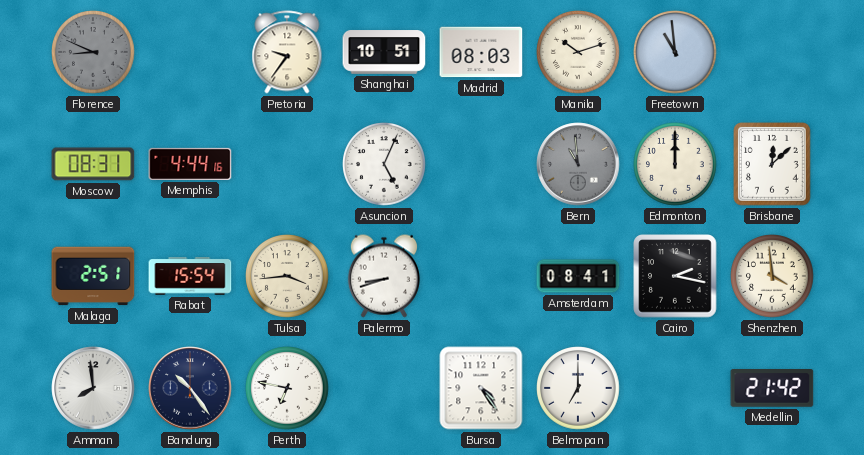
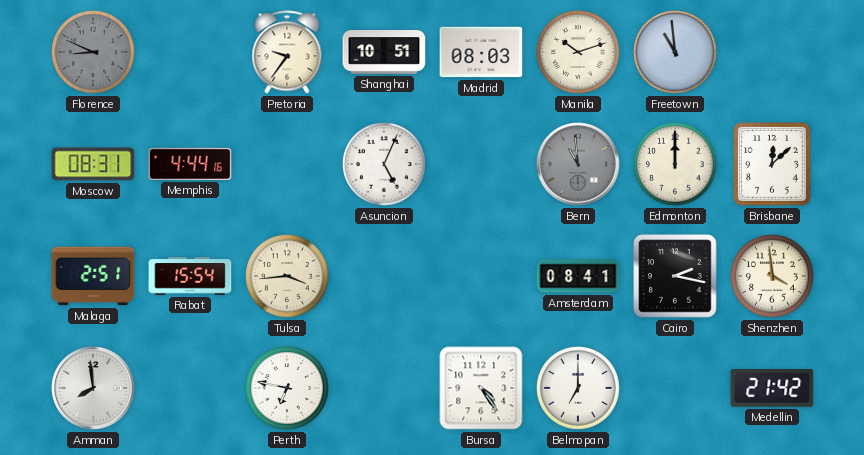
Palermo: 8:42 -> none (384, 276)
Bandung: 10:24 -> none (190, 388)
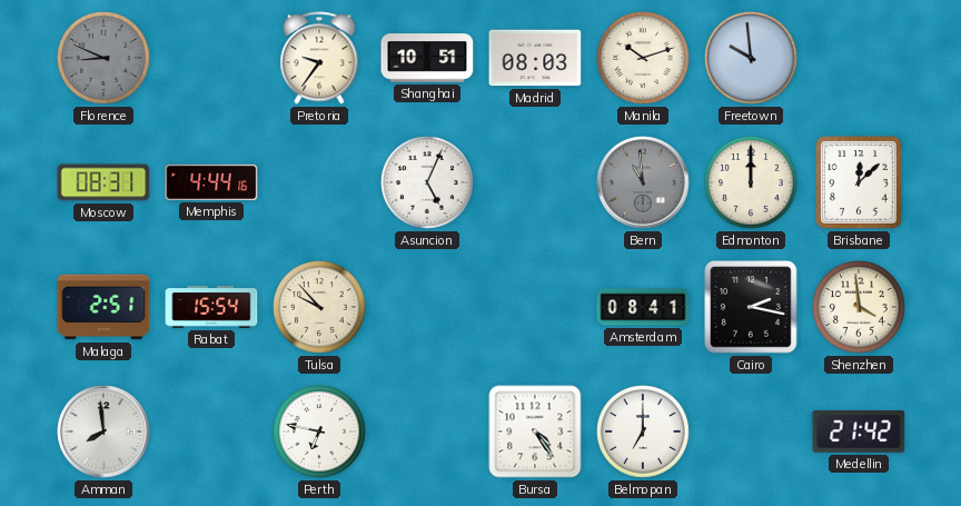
Freetown: 10:59 -> 9:59 (751, 58)
Tulsa: 3:44 -> 9:53 (319, 307)
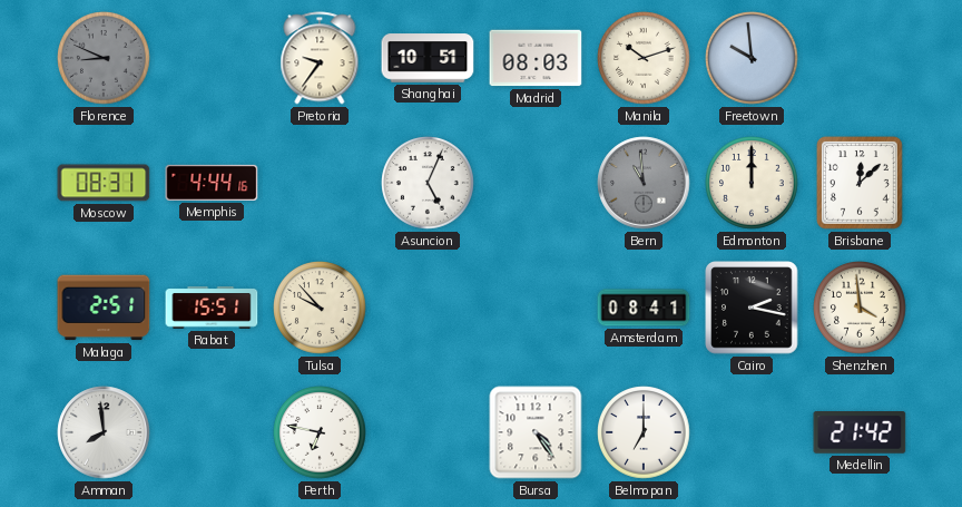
Rabat: 15:54 -> 15:51 (212, 308)
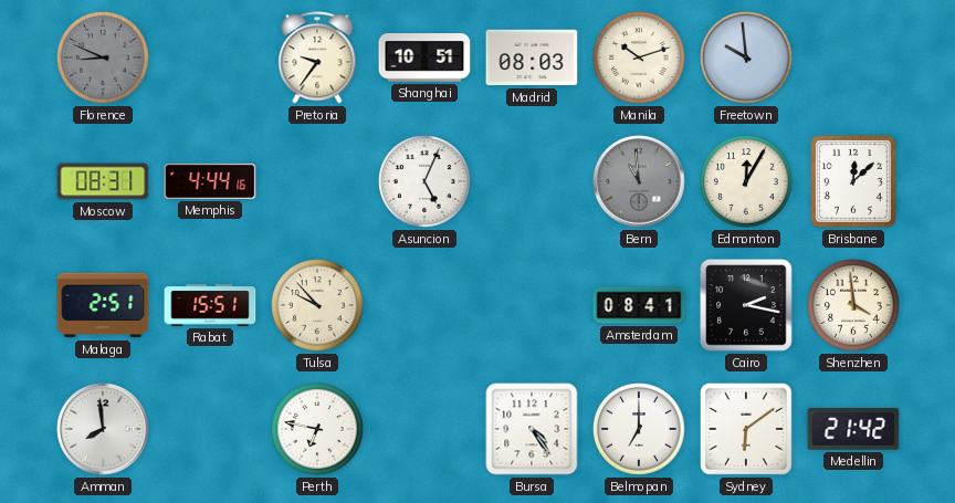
Edmonton: 12:00 -> 12:05 (746, 181)
Sydney: none -> 6:09 (746, 429)
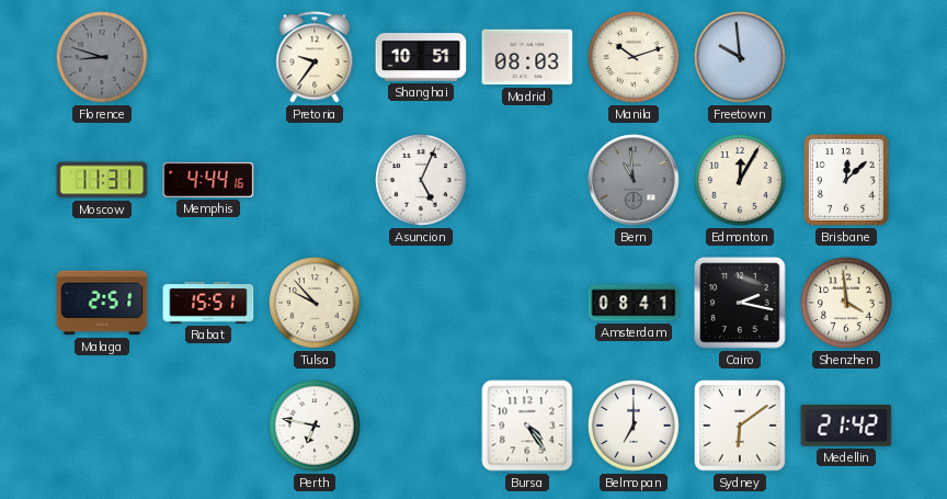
Florence: 8:49 -> 8:48 (102, 57)
Moscow: 08:31 -> 11:31 (102, 180)
Amman: 7:59 -> none (103, 429)
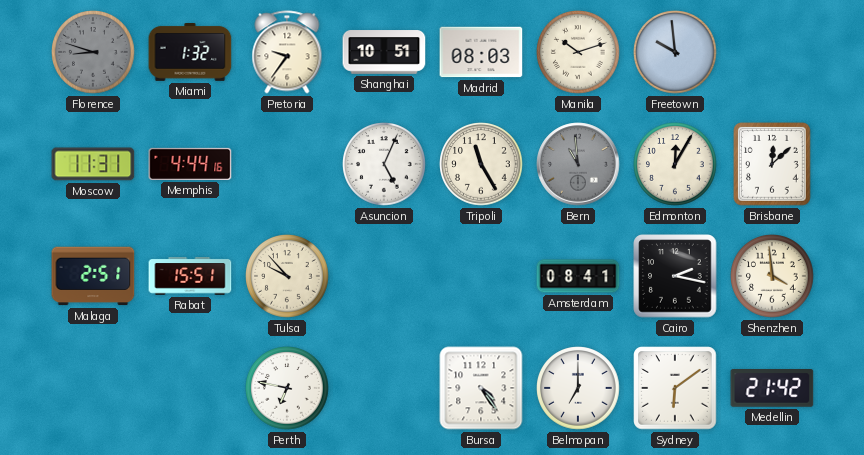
Miami: none -> 1:32 (190, 53)
Tripoli: none -> 11:25 (481, 164)
